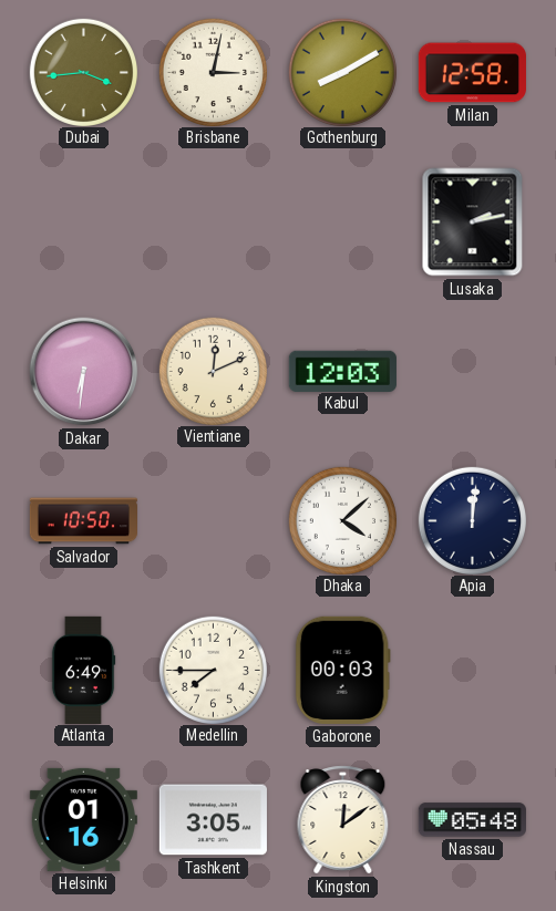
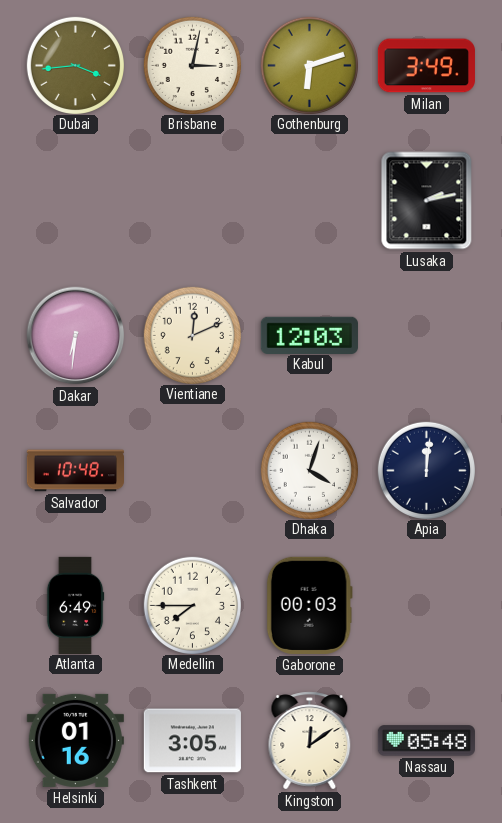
Gothenburg: 8:10 -> 6:12 (309, 65)
Milan: 12:58 -> 3:49 (426, 66)
Salvador: 10:50 -> 10:48 (75, 471)
Dhaka: 4:08 -> 4:03 (309, 470)
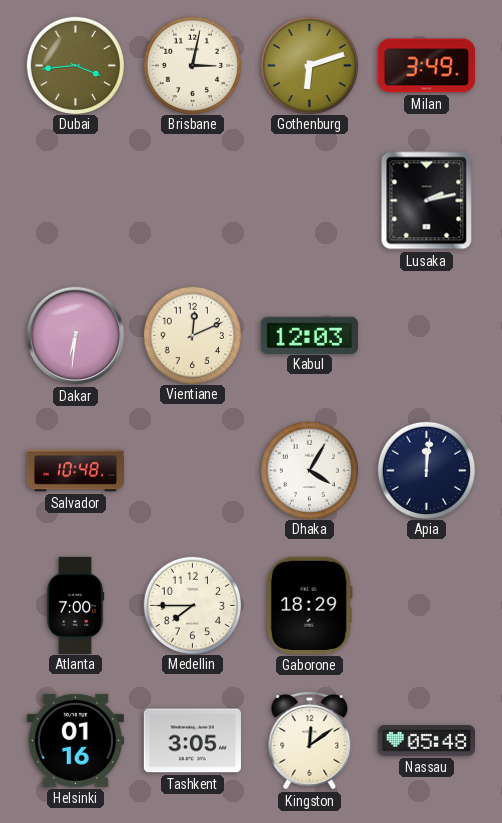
Dhaka: 4:03 -> 4:05 (309, 470)
Atlanta: 6:49 -> 7:00 (75, 605)
Gaborone: 00:03 -> 18:29 (309, 605)
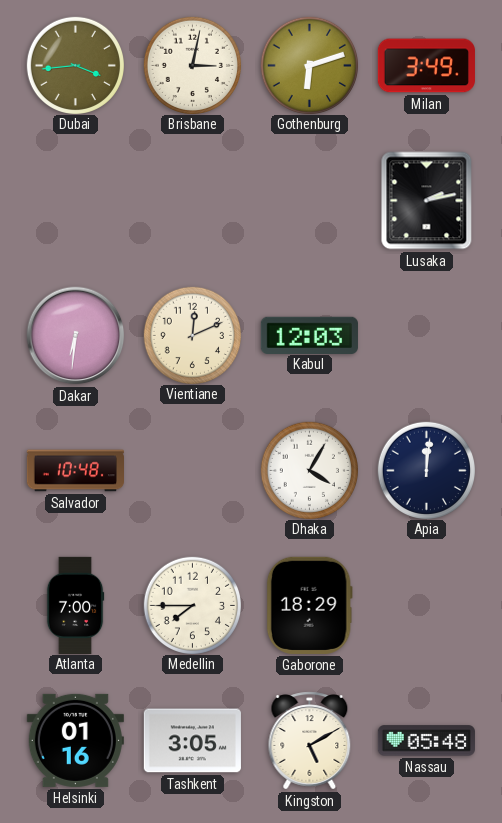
Kingston: 12:09 -> 5:10 (310, 741)
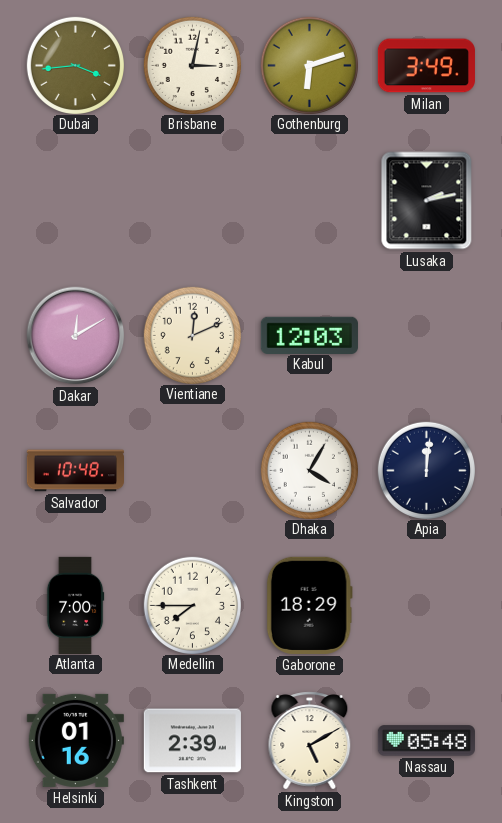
Dakar: 6:31 -> 12:10 (76, 336)
Tashkent: 3:05 -> 2:39 (192, 741)
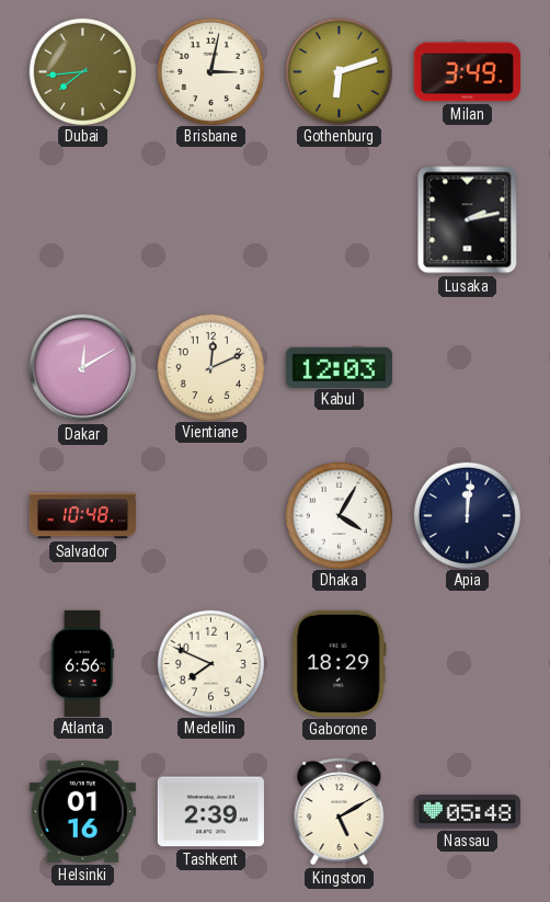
Dubai: 3:44 -> 7:44 (82, 71)
Atlanta: 7:00 -> 6:56 (82, 663)
Medellin: 7:45 -> 7:49 (210, 663)
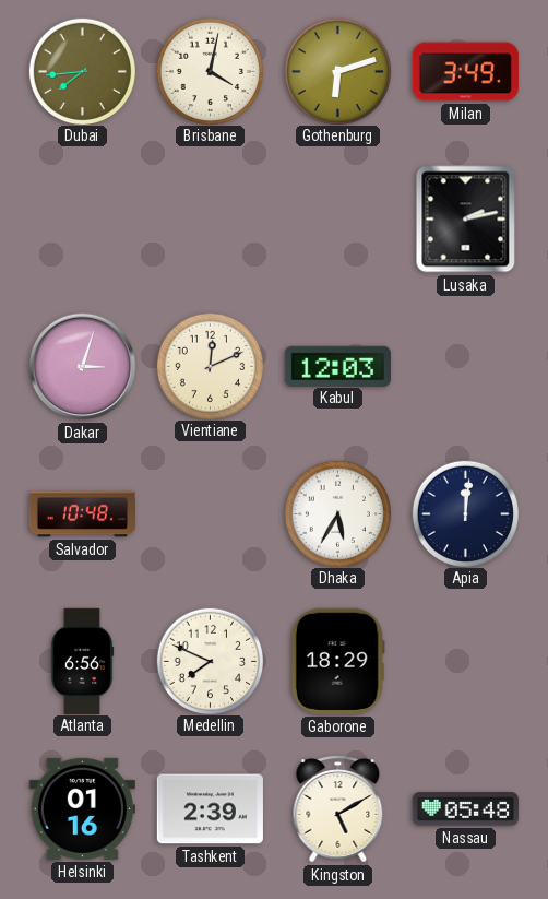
Brisbane: 3:02 -> 4:02 (210, 71)
Dakar: 12:10 -> 3:03 (83, 367)
Dhaka: 4:05 -> 5:35 (337, 513)
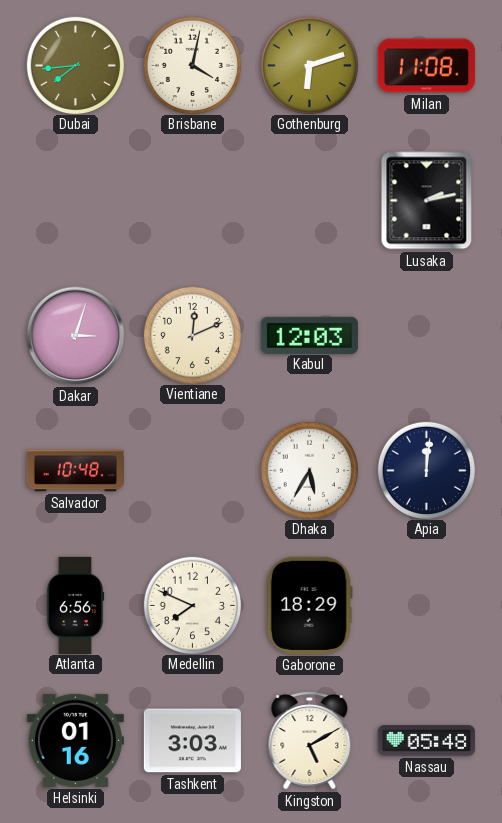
Milan: 3:49 -> 11:08 (426, 66)
Tashkent: 2:39 -> 3:03 (192, 741)
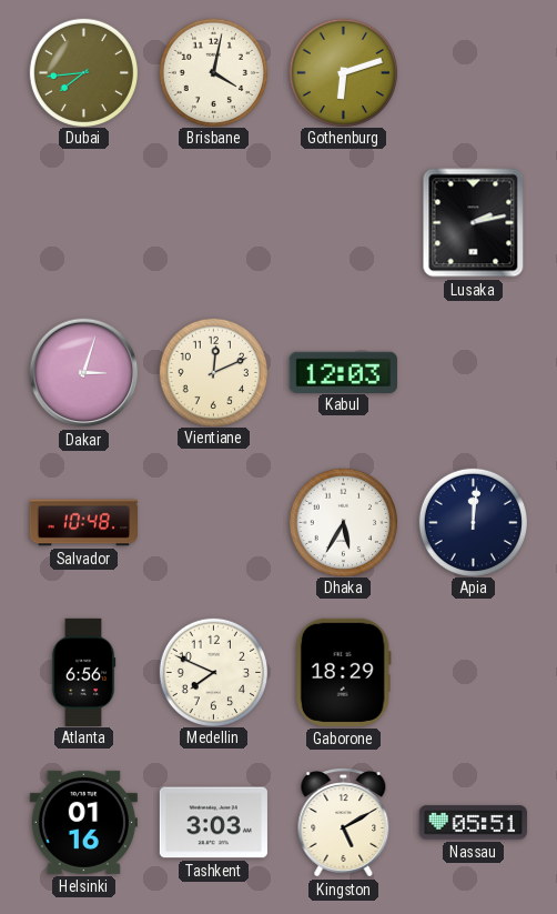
Milan: 11:08 -> none (426, 66)
Nassau: 05:48 -> 05:51 (473, 823)
